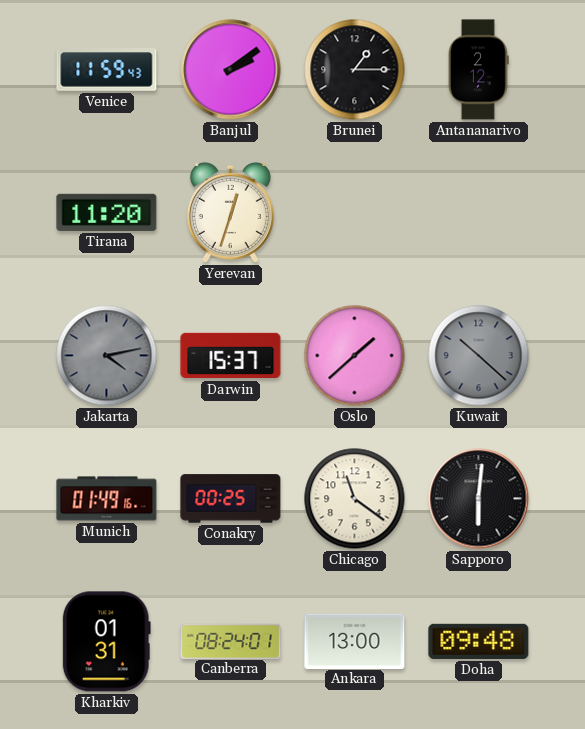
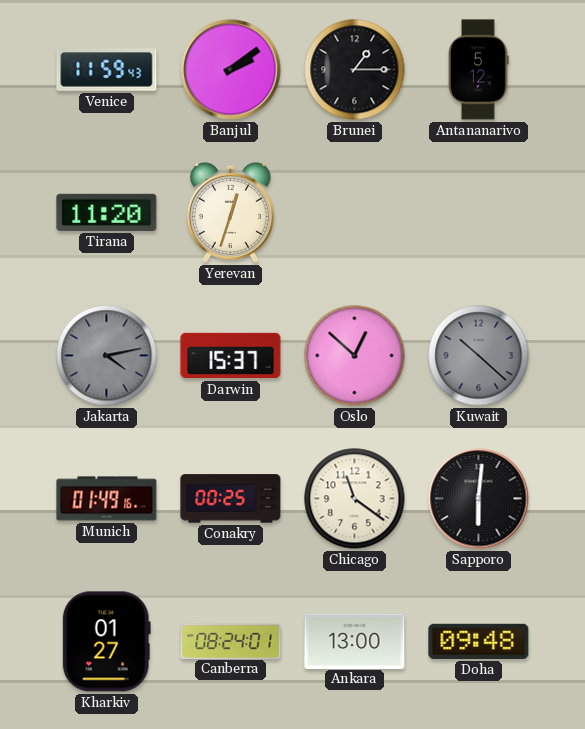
Antananarivo: 2:12 -> 5:12 (479, 70)
Oslo: 1:38 -> 12:52 (355, 356)
Kharkiv: 01:31 -> 01:27 (106, 642)
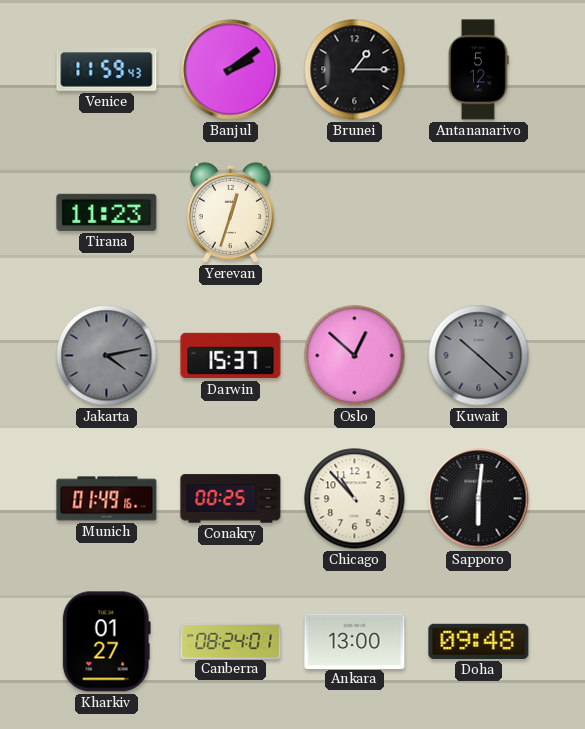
Tirana: 11:20 -> 11:23 (107, 212)
Chicago: 11:21 -> 10:53 (355, 499)
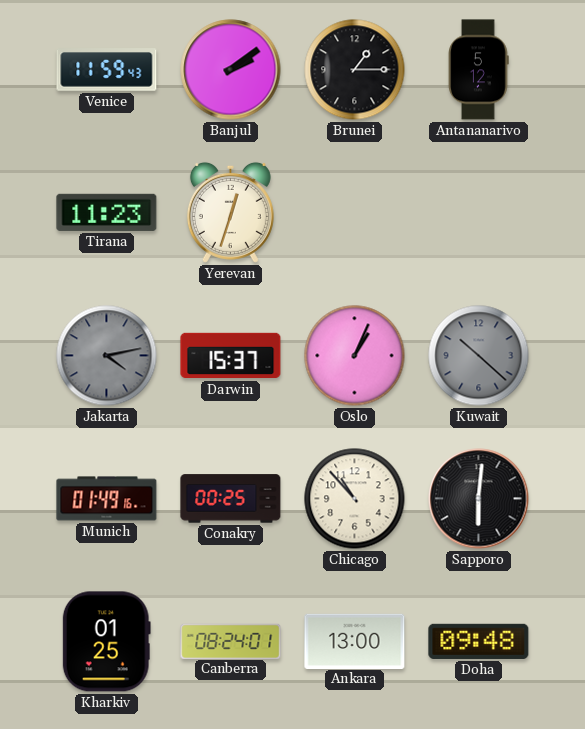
Oslo: 12:52 -> 1:04 (355, 356)
Kharkiv: 01:27 -> 01:25 (106, 642)
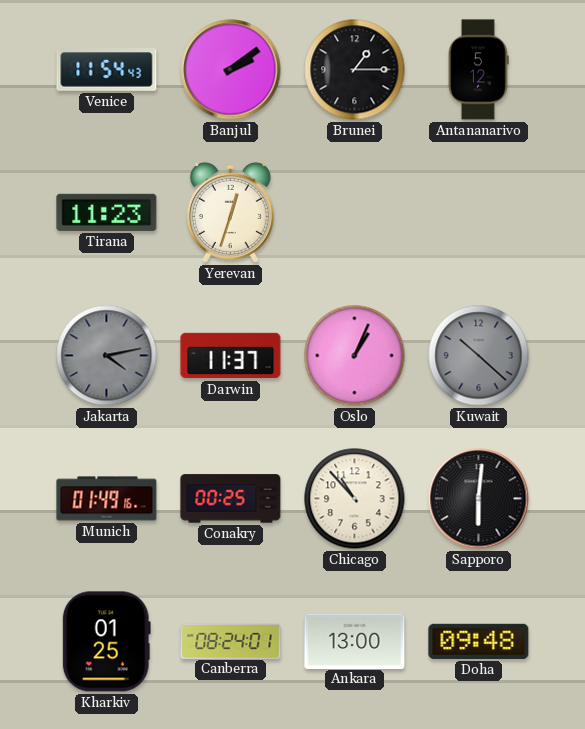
Venice: 11:59 -> 11:54 (107, 70)
Darwin: 15:37 -> 11:37 (231, 356)
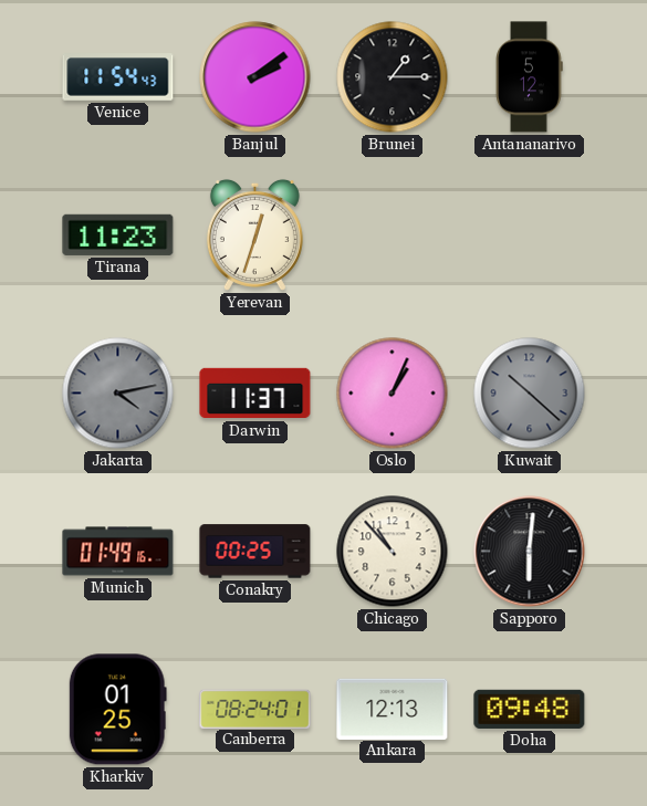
Ankara: 13:00 -> 12:13 (393, 709)
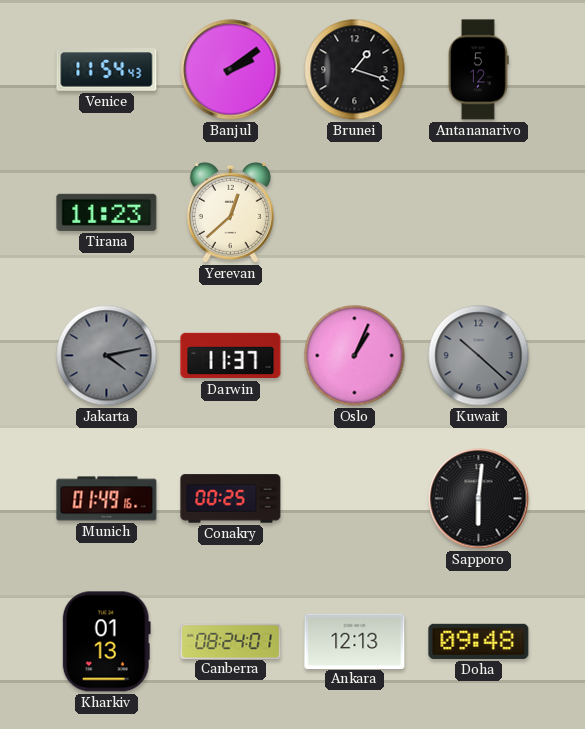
Brunei: 1:15 -> 1:18 (355, 70)
Yerevan: 12:33 -> 12:38 (230, 212)
Chicago: 10:53 -> none (393, 552)
Kharkiv: 01:25 -> 01:13 (106, 642)
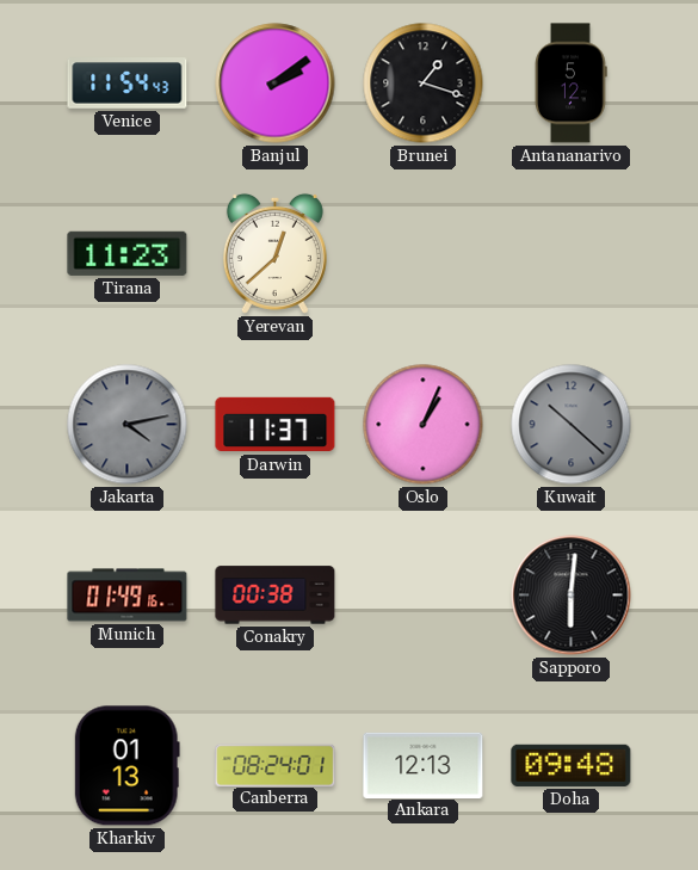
Conakry: 00:25 -> 00:38 (276, 596)
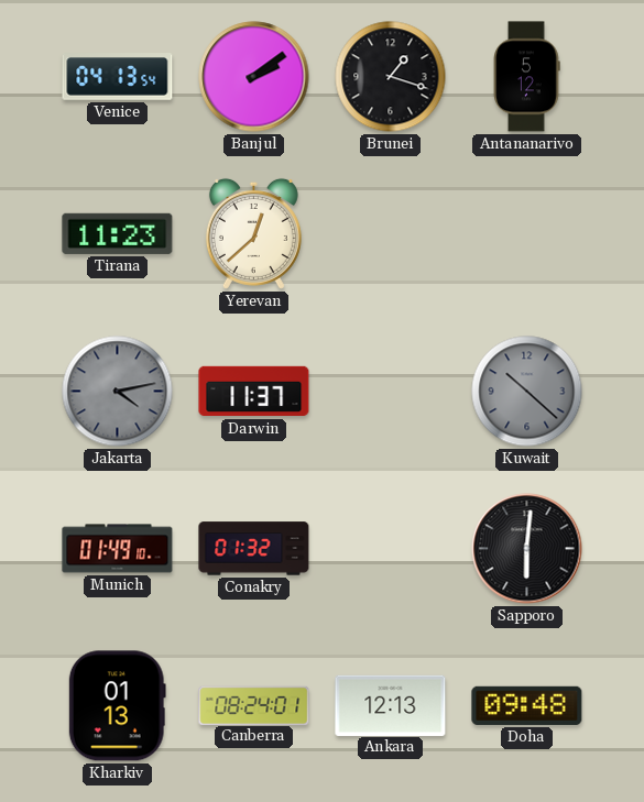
Venice: 11:54 -> 04:13 (118, 77)
Oslo: 1:04 -> none (424, 425)
Munich: 01:49:16 -> 01:49:10 (118, 549)
Conakry: 00:38 -> 01:32 (254, 549)
